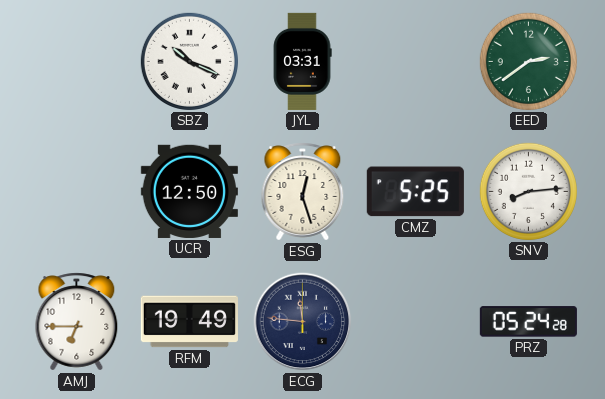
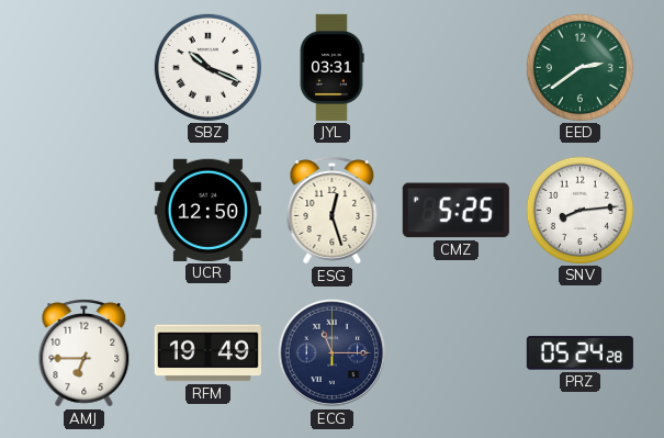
ECG: 11:46 -> 11:15 (333, 353)
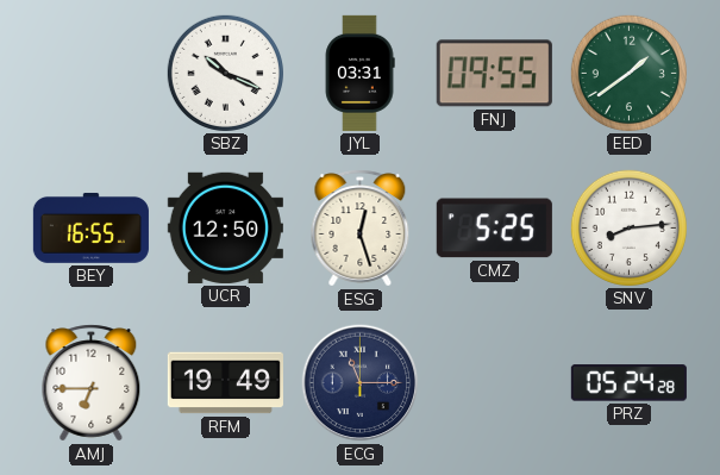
FNJ: none -> 09:55 (494, 74)
EED: 2:39 -> 1:39 (628, 73)
BEY: none -> 16:55 (90, 227)
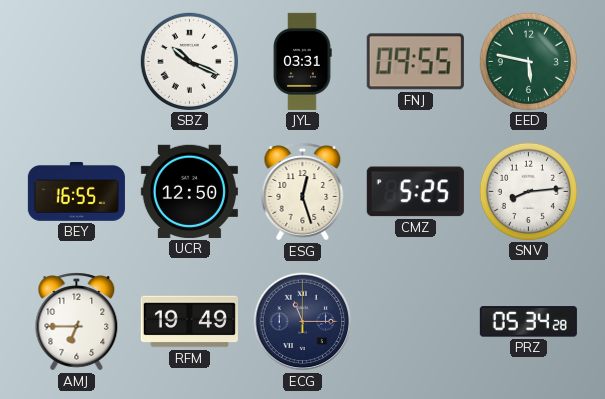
EED: 1:39 -> 5:47 (528, 61)
PRZ: 05:24 -> 05:34 (528, 322)
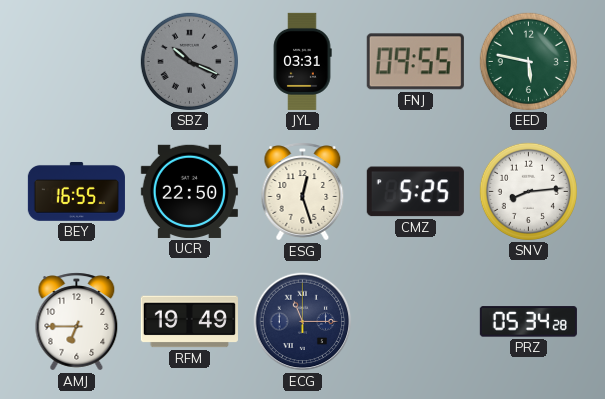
SBZ dial: white -> grey (189, 61)
UCR: 12:50 -> 22:50 (189, 191)
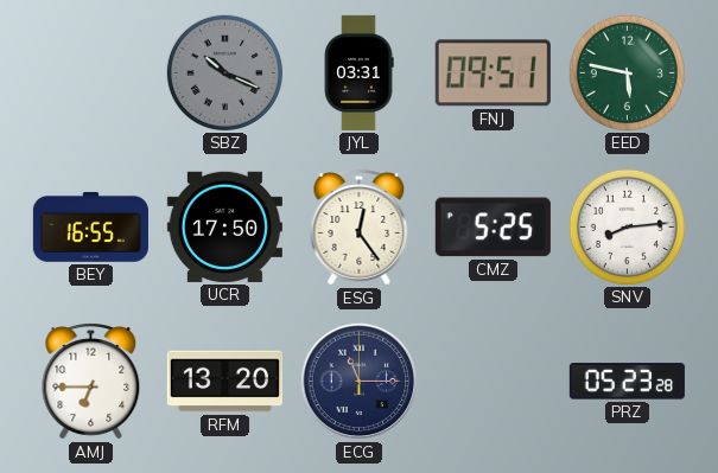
FNJ: 09:55 -> 09:51 (493, 73)
UCR: 22:50 -> 17:50 (224, 226)
ESG: 12:27 -> 12:24 (360, 228)
RFM: 19:49 -> 13:20 (224, 382)
PRZ: 05:34 -> 05:23 (627, 382)
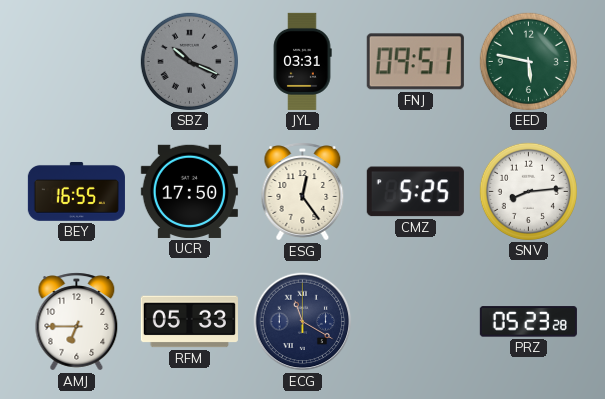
RFM: 13:20 -> 05:33 (189, 322)
ECG: 11:15 -> 11:20 (303, 322)
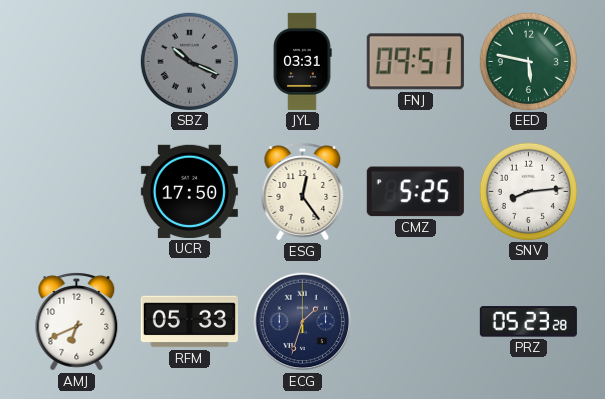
BEY: 16:55 -> none (76, 191)
AMJ: 6:45 -> 6:41 (77, 322)
ECG: 11:20 -> 1:33 (303, 322)
